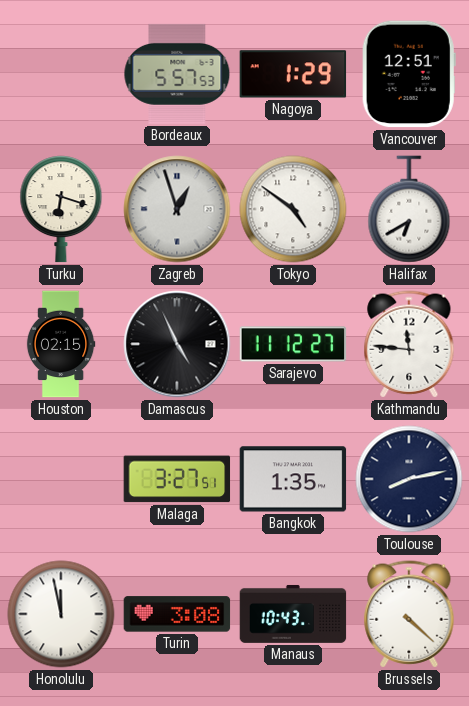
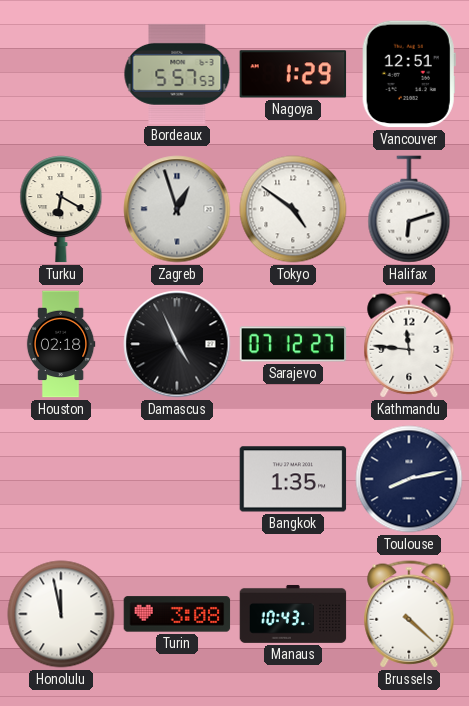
Turku: 6:18 -> 6:20 (61, 209)
Halifax: 6:40 -> 6:12 (409, 209)
Houston: 02:15 -> 02:18 (61, 344)
Sarajevo: 11:12 -> 07:12 (293, 344)
Malaga: 3:27 -> none (177, 479)
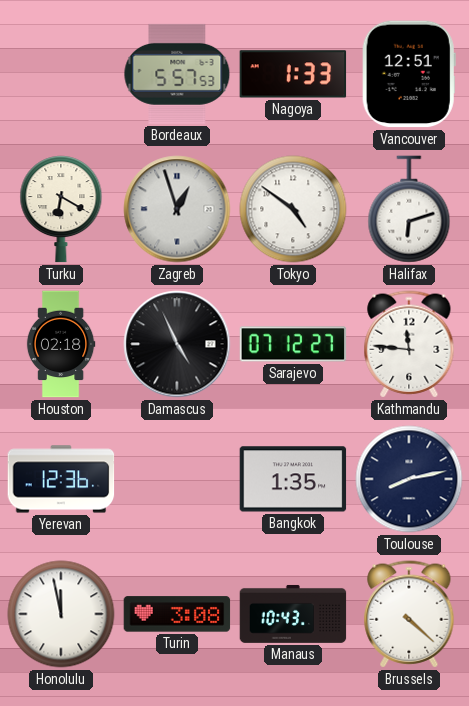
Nagoya: 1:29 -> 1:33 (293, 74)
Yerevan: none -> 12:36 (61, 479)
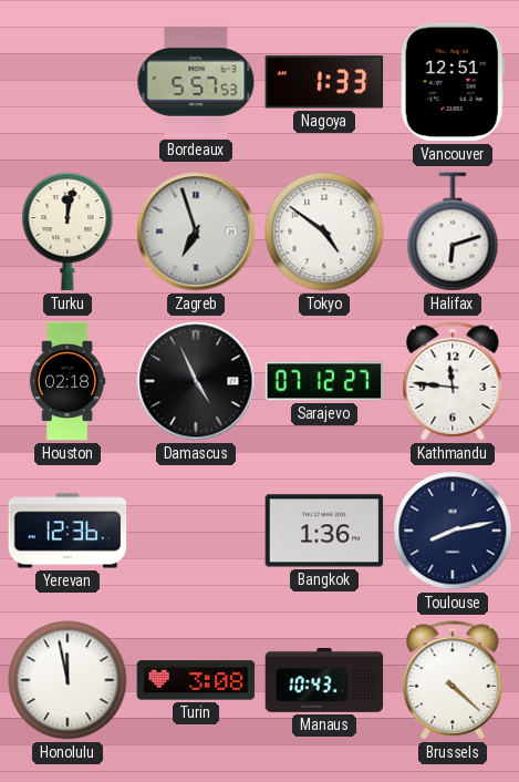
Turku: 6:20 -> 12:02 (68, 231)
Zagreb: 12:57 -> 6:57 (196, 231)
Bangkok: 1:35 -> 1:36 (324, 531)
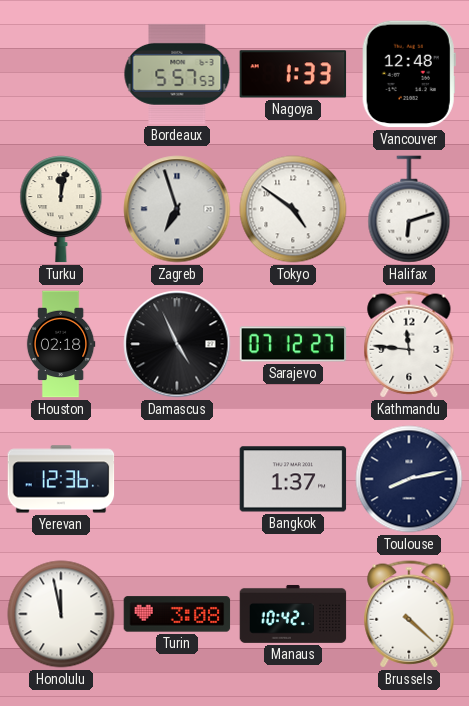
Vancouver: 12:51 -> 12:48 (409, 74)
Bangkok: 1:36 -> 1:37 (293, 479)
Manaus: 10:43 -> 10:42 (293, 614)
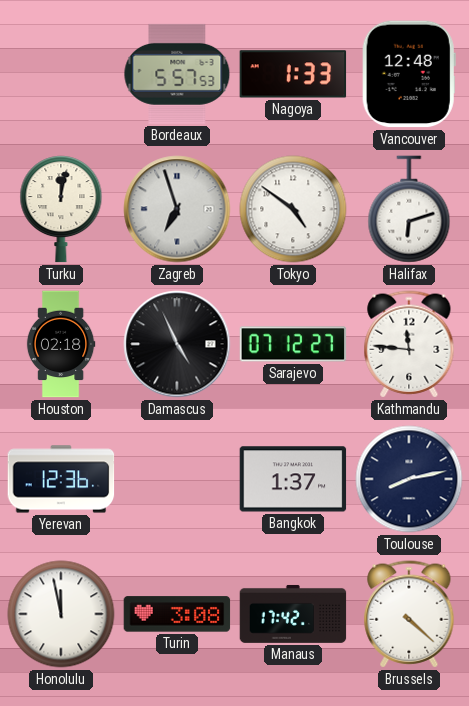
Manaus: 10:42 -> 17:42 (293, 614)
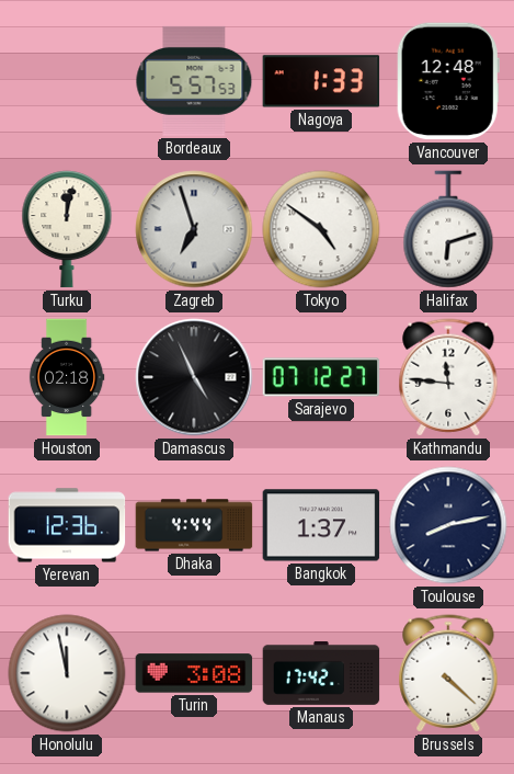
Dhaka: none -> 4:44 (194, 525)
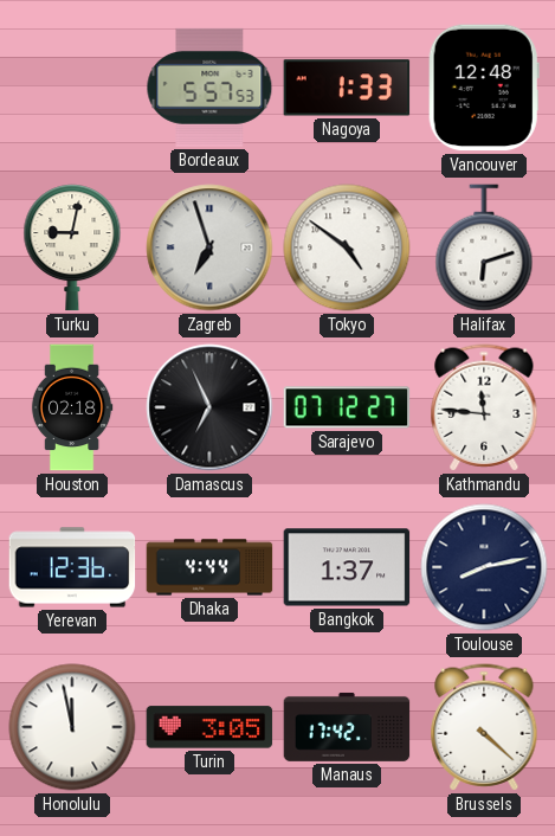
Turku: 12:02 -> 9:02 (72, 247)
Damascus: 4:56 -> 6:56 (209, 407)
Turin: 3:08 -> 3:05 (209, 727)
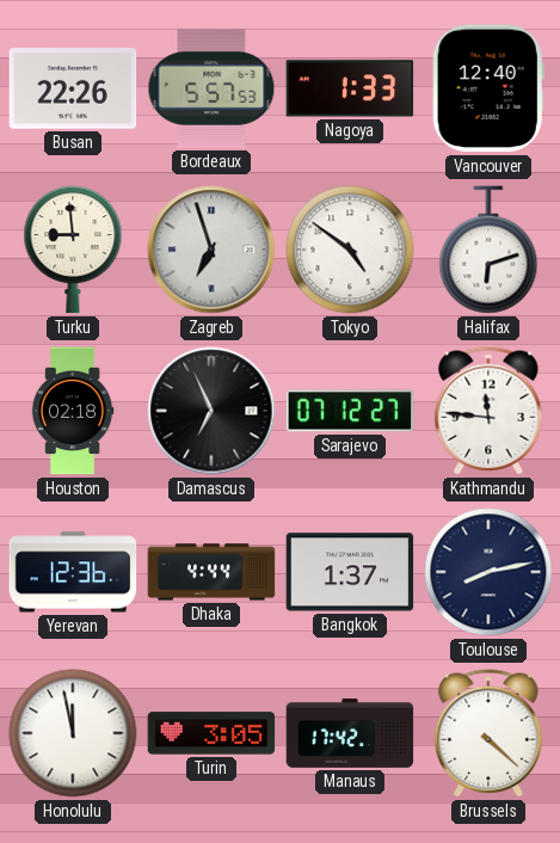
Busan: none -> 22:26 (73, 88)
Vancouver: 12:48 -> 12:40 (488, 88)
Turku: 9:02 -> 8:59 (73, 250)
